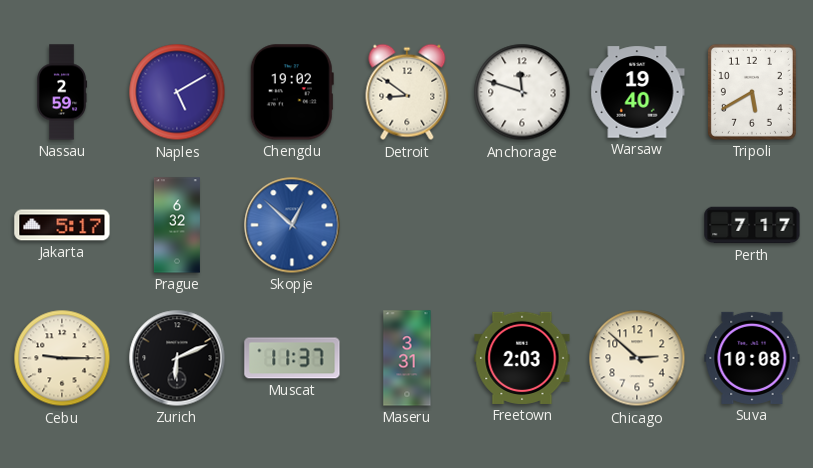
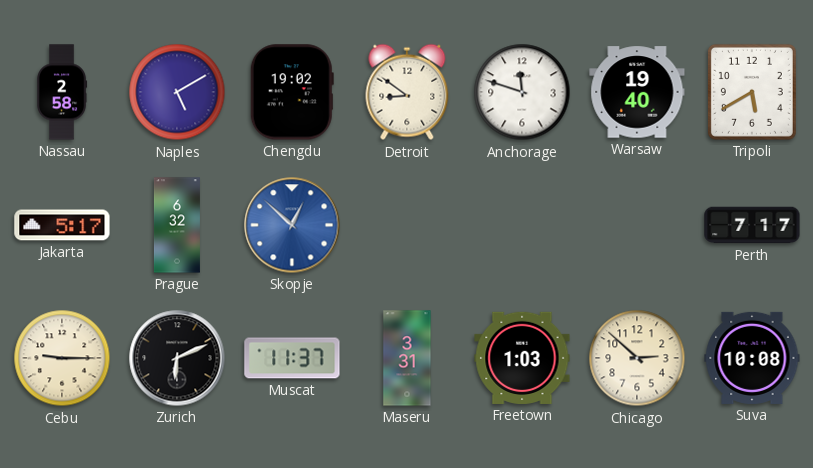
Nassau: 2:59 -> 2:58 (63, 92)
Freetown: 2:03 -> 1:03 (522, 358)
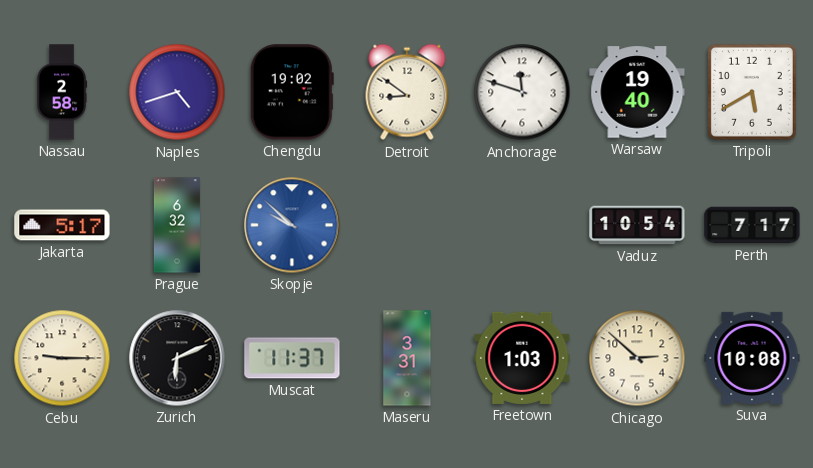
Naples: 5:10 -> 4:42 (177, 92)
Skopje: 12:52 -> 9:52 (292, 225)
Vaduz: none -> 10:54 (637, 225)
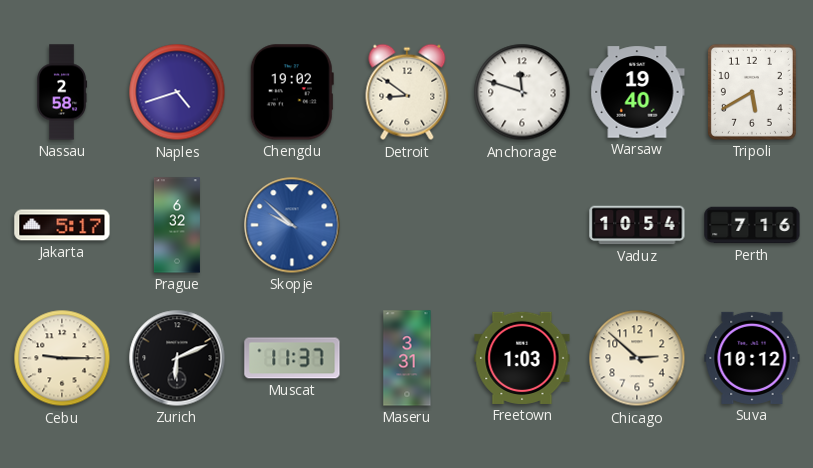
Perth: 7:17 -> 7:16 (752, 225)
Suva: 10:08 -> 10:12 (752, 358)
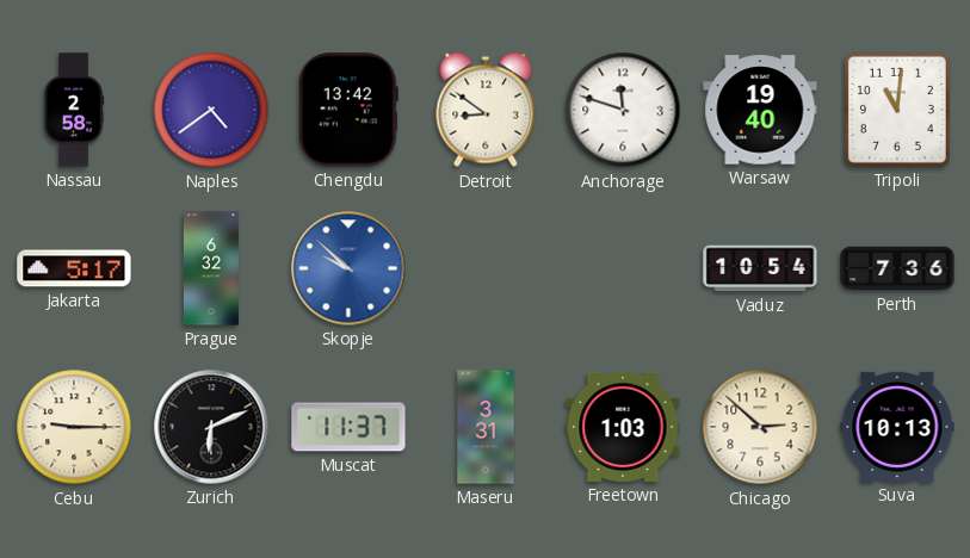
Naples: 4:42 -> 4:39 (211, 110)
Chengdu: 19:02 -> 13:42 (348, 110)
Tripoli: 5:40 -> 11:01 (897, 110)
Perth: 7:16 -> 7:36 (897, 268)
Suva: 10:12 -> 10:13 (897, 427)
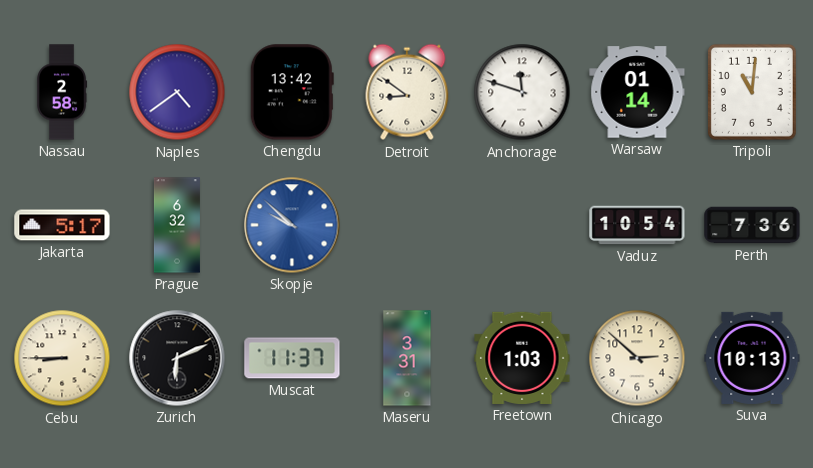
Warsaw: 19:40 -> 01:14 (637, 92)
Cebu: 9:15 -> 8:45 (62, 358)
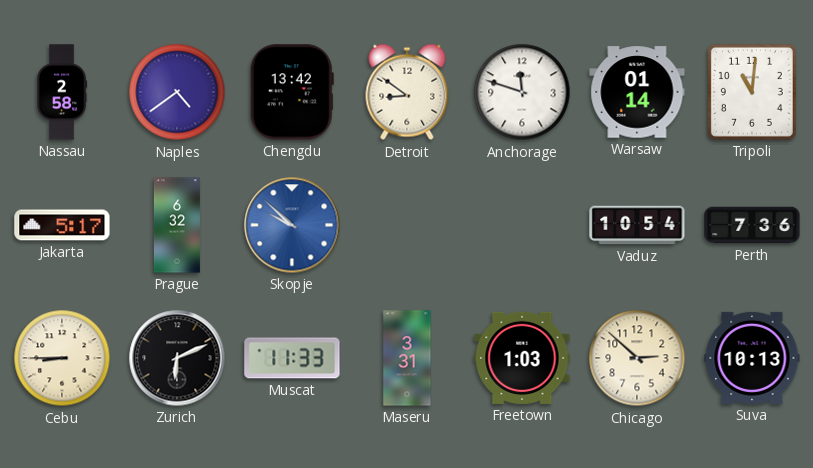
Muscat: 11:37 -> 11:33 (292, 358)
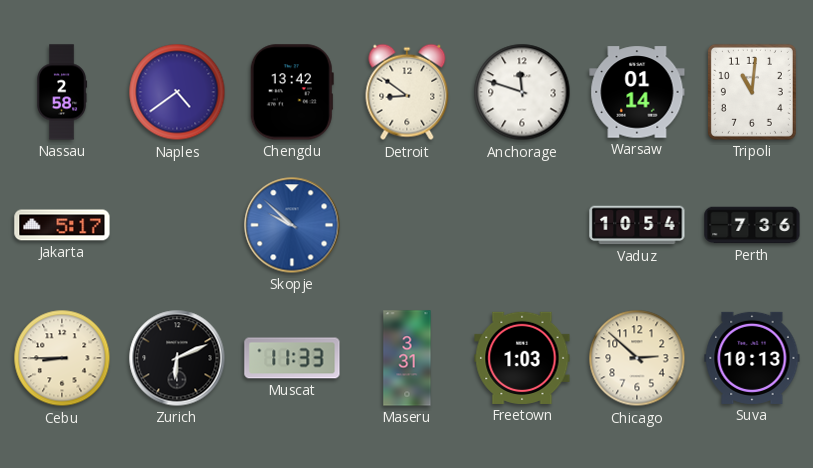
Prague: 6:32 -> none (177, 225)
